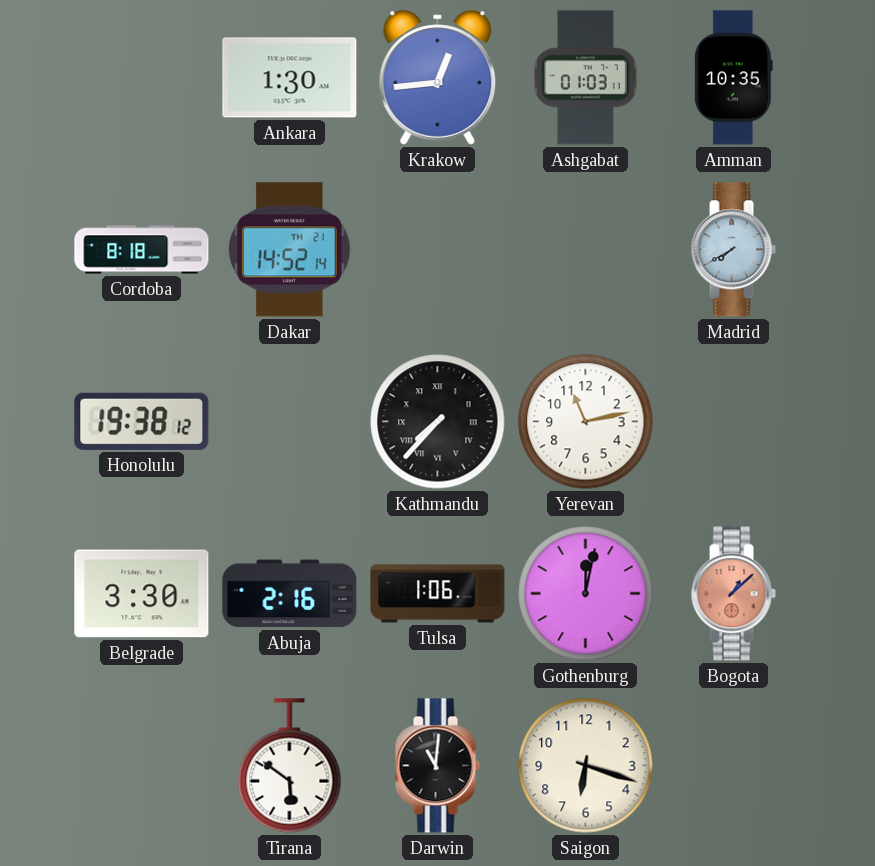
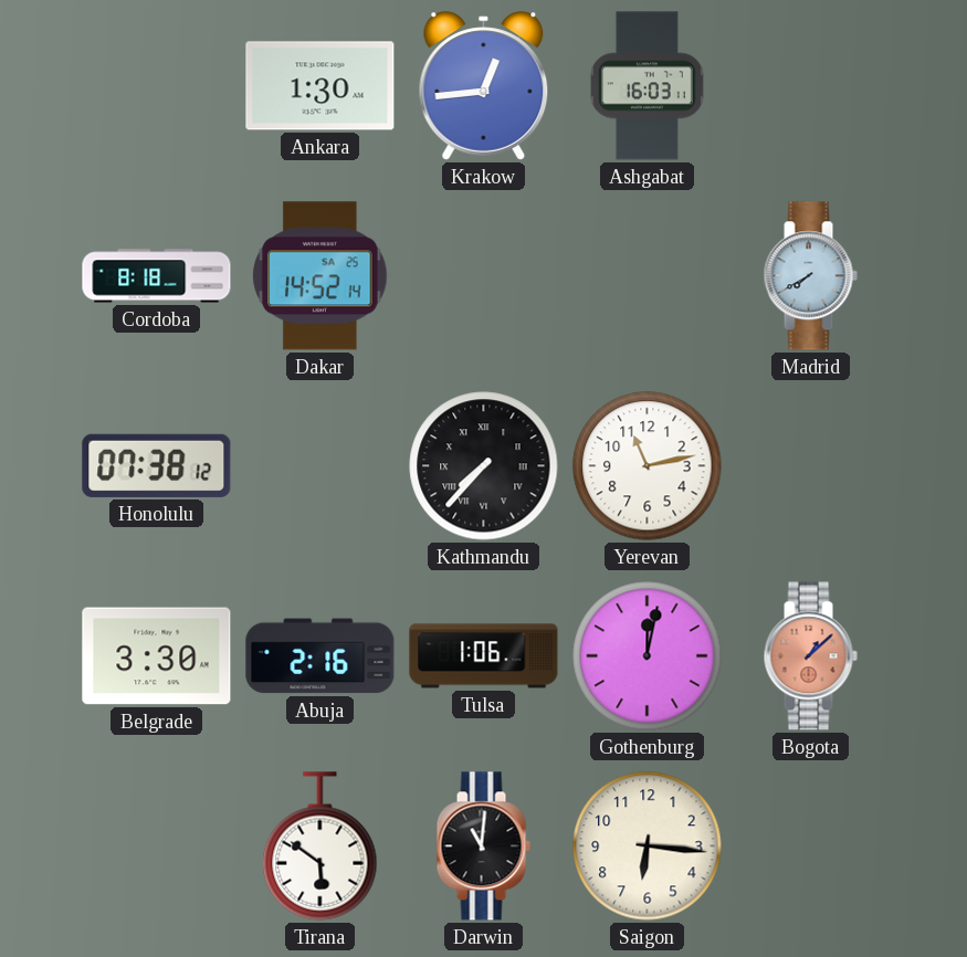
Ashgabat: 01:03 -> 16:03 (648, 86)
Amman: 10:35 -> none (733, 78)
Dakar date: TH 21 -> SA 25 (320, 276)
Honolulu: 19:38 -> 07:38 (157, 465)
Saigon: 6:18 -> 6:16 (648, 846)
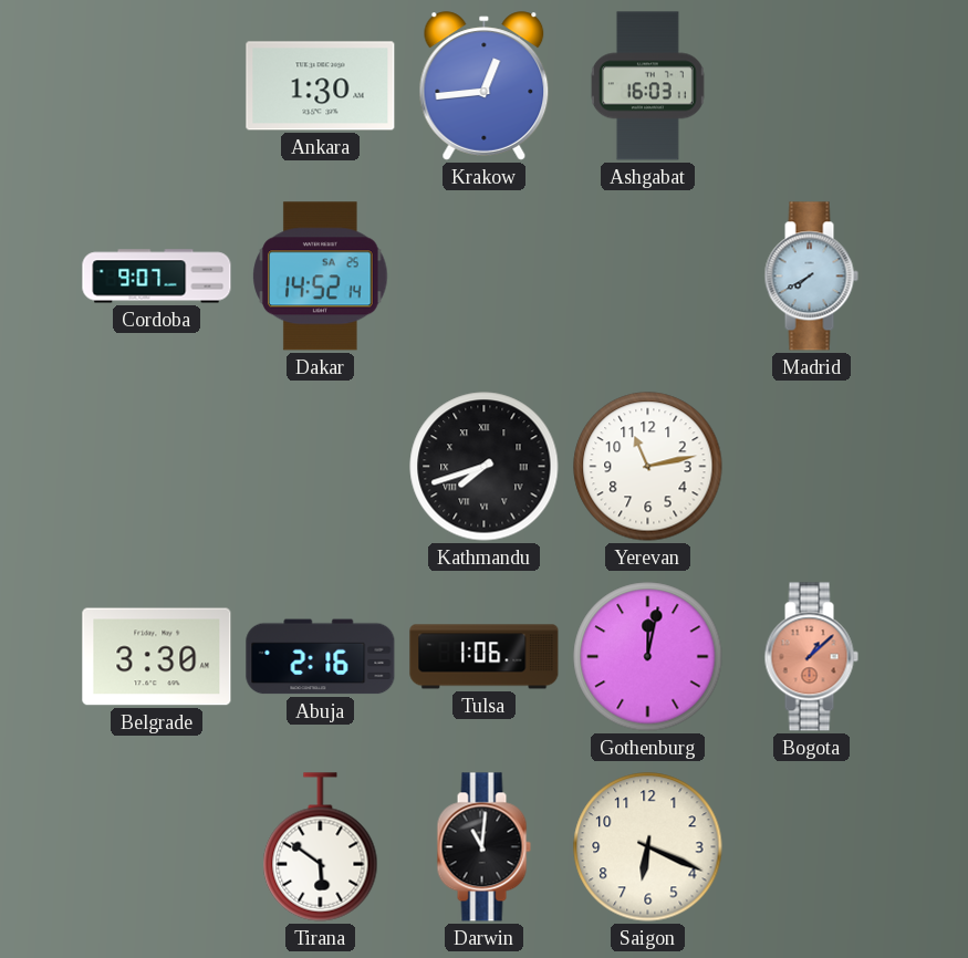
Cordoba: 8:18 -> 9:07 (157, 277)
Honolulu: 07:38 -> none (157, 465)
Kathmandu: 7:37 -> 7:42 (485, 467)
Saigon: 6:16 -> 6:19 (648, 847)
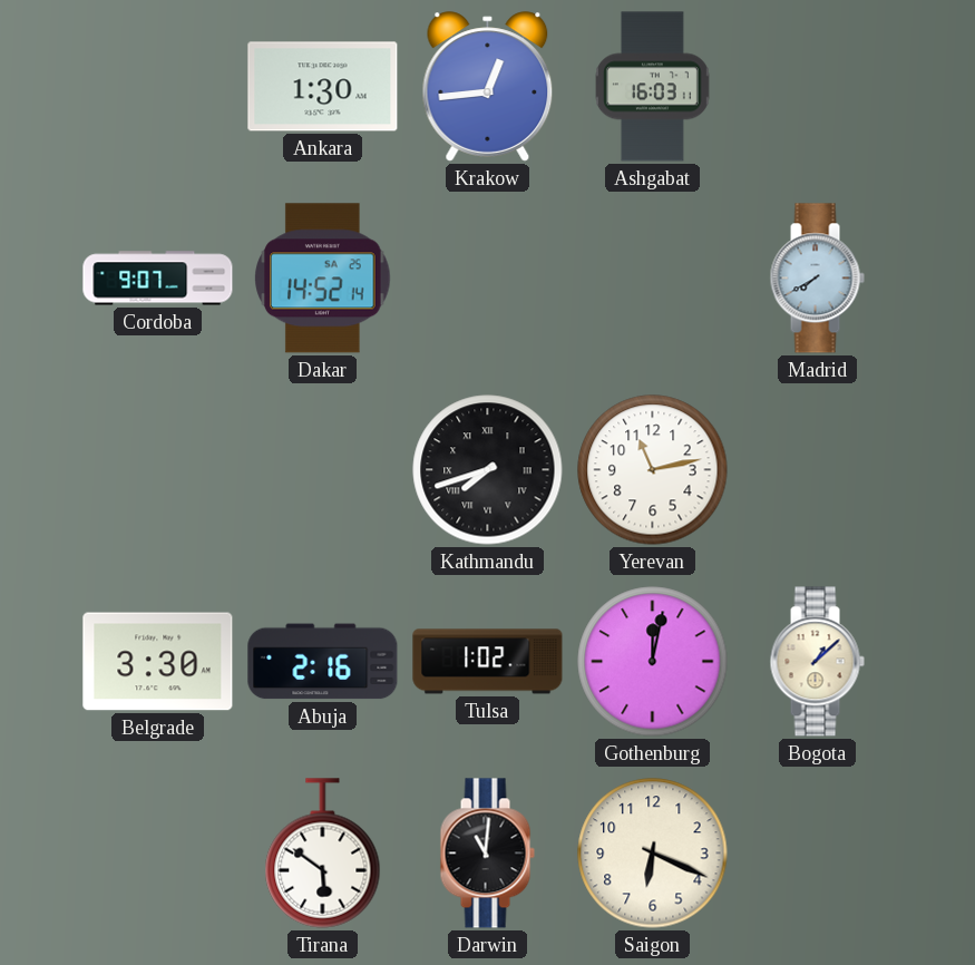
Tulsa: 1:06 -> 1:02 (488, 662)
Bogota dial: salmon -> cream (817, 662)
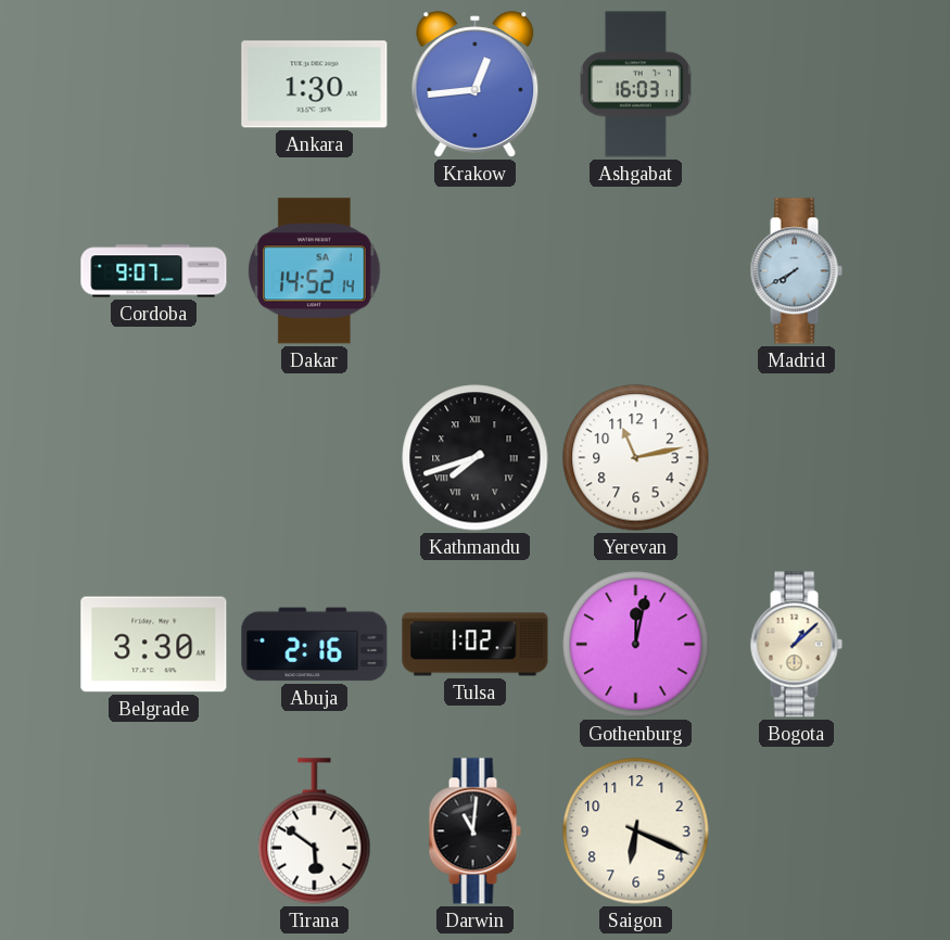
Dakar date: SA 25 -> SA 1 (315, 271)
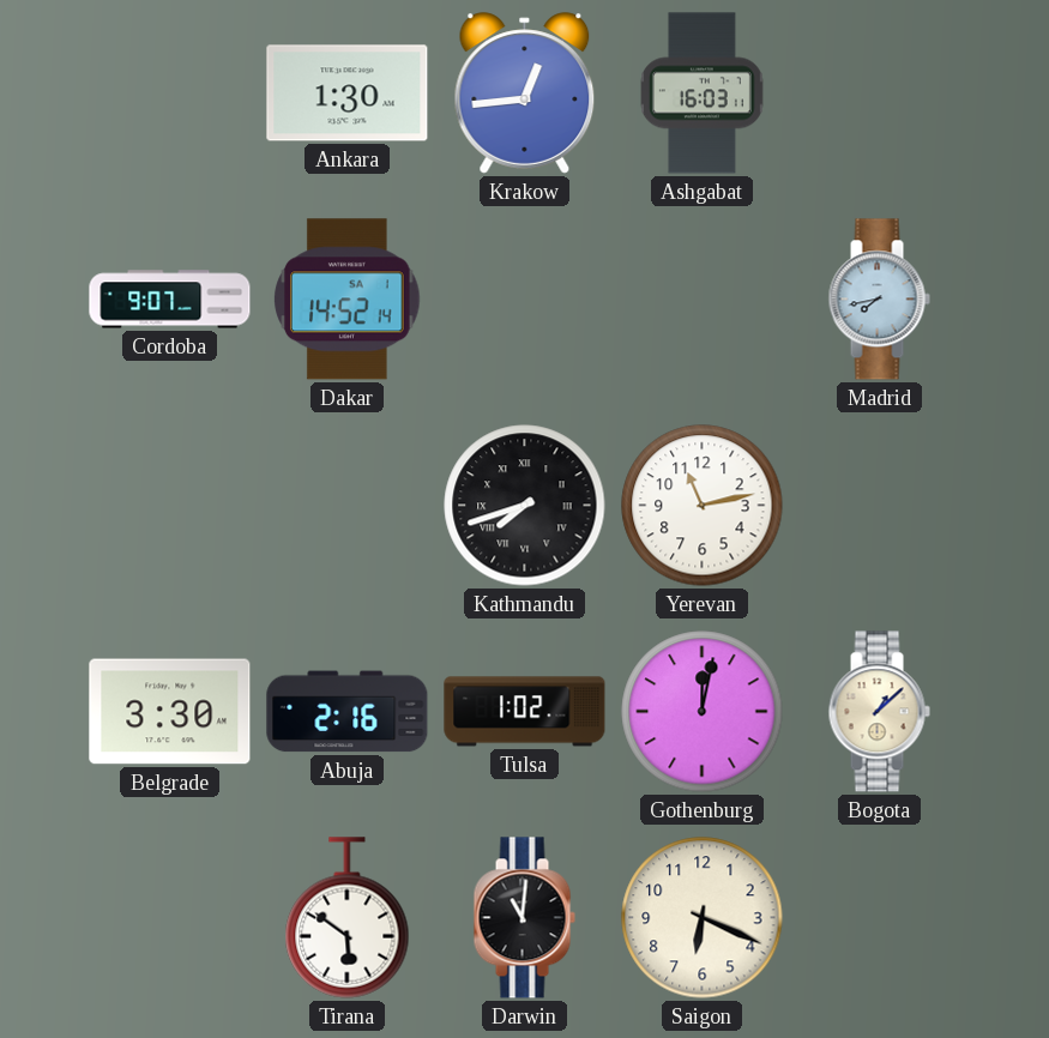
Madrid: 7:40 -> 7:43 (879, 300)
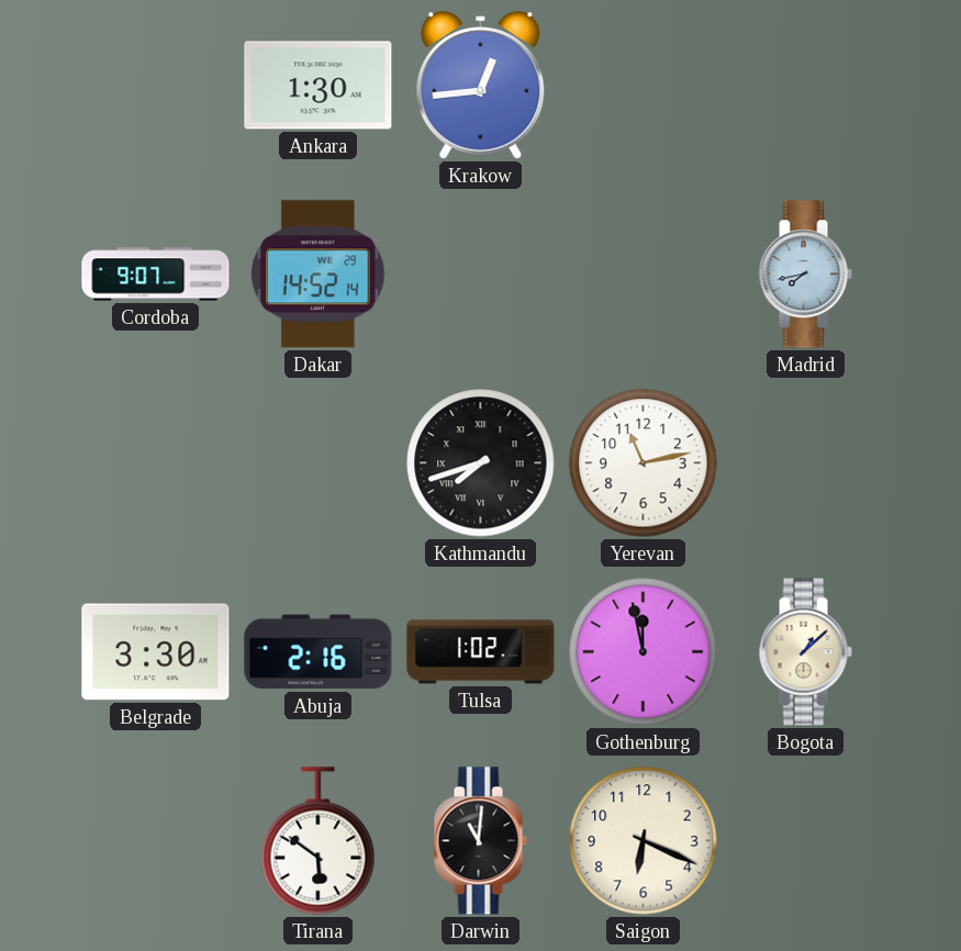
Ashgabat: 16:03 -> none (703, 93)
Dakar date: SA 1 -> WE 29 (319, 275)
Gothenburg: 12:02 -> 11:58 (644, 652)
